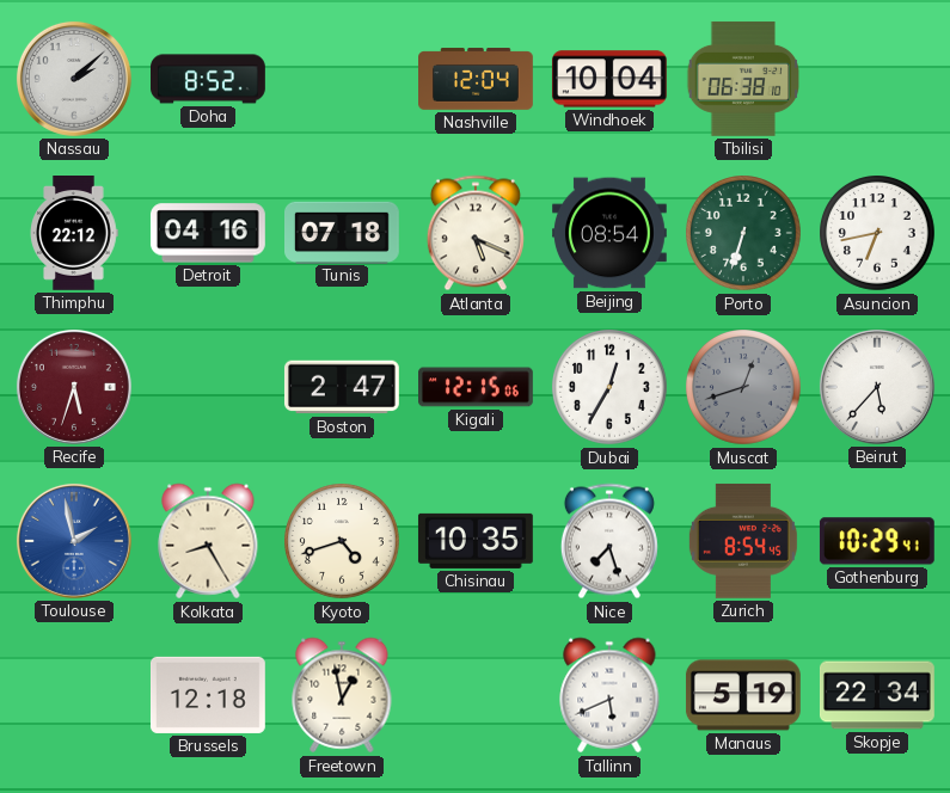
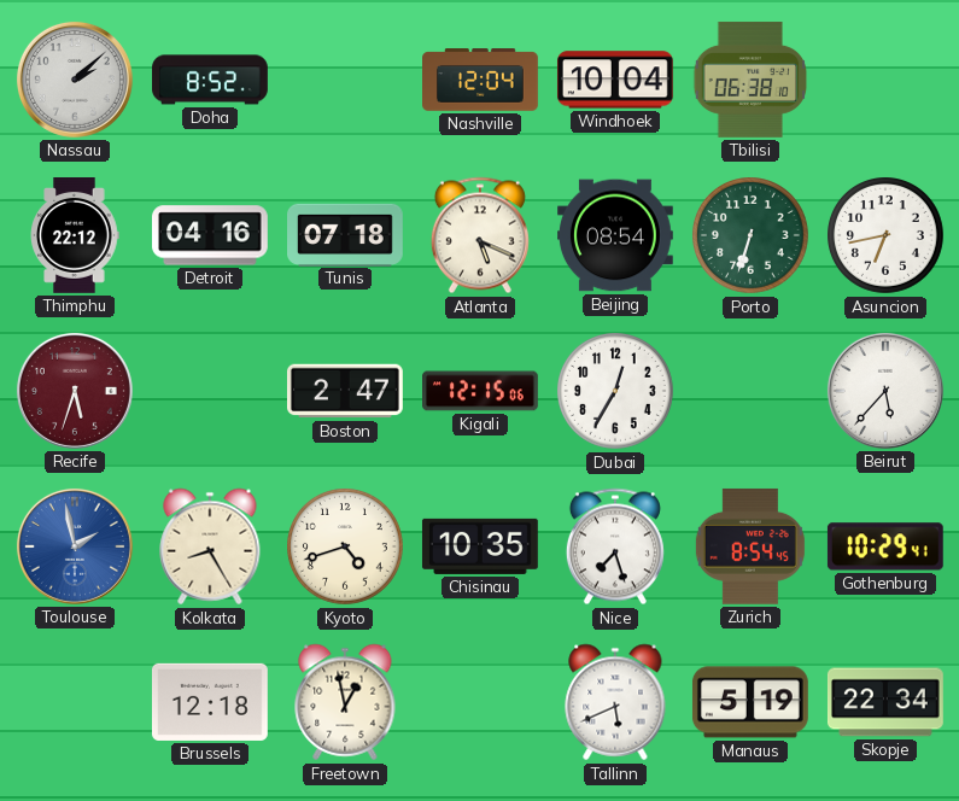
Muscat: 12:42 -> none (744, 388)
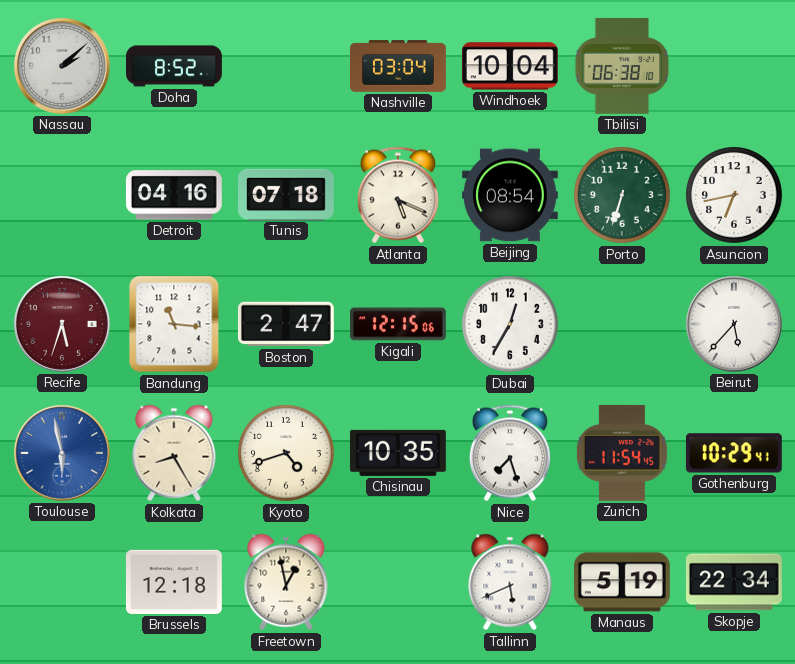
Nashville: 12:04 -> 03:04 (399, 66)
Thimphu: 22:12 -> none (75, 236)
Bandung: none -> 11:16 (174, 324)
Toulouse: 1:58 -> 5:58 (62, 453)
Zurich: 8:54 -> 11:54 (622, 453)
